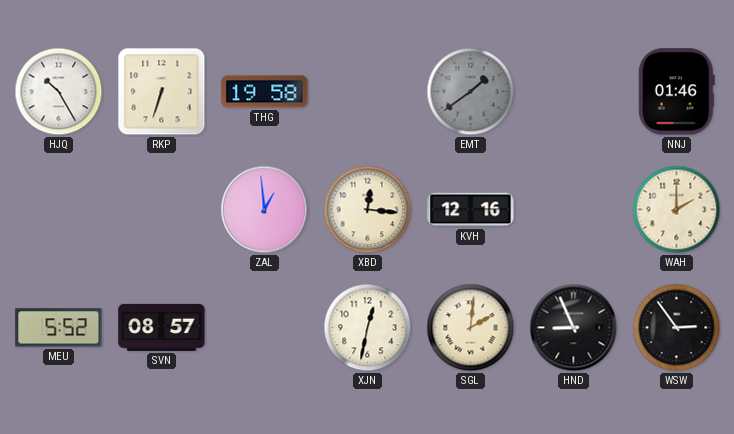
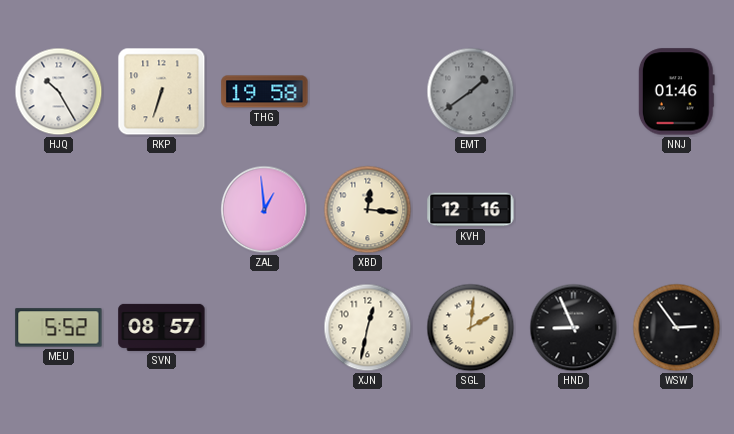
WAH: 2:00 -> none (677, 210)
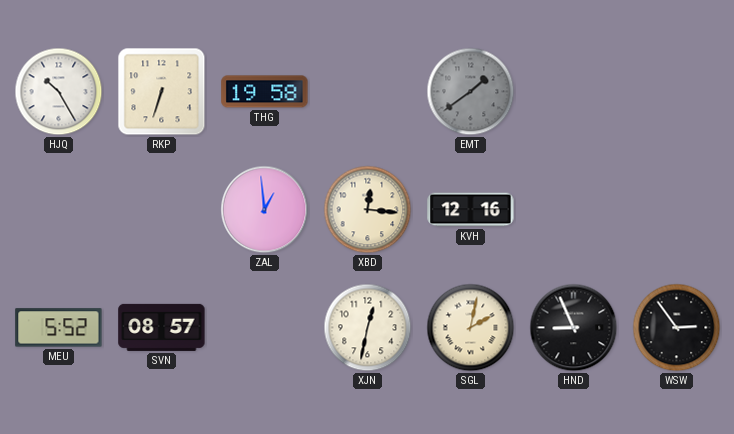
NNJ: 01:46 -> none (676, 92)
SGL: 2:01 -> 2:02 (471, 328)
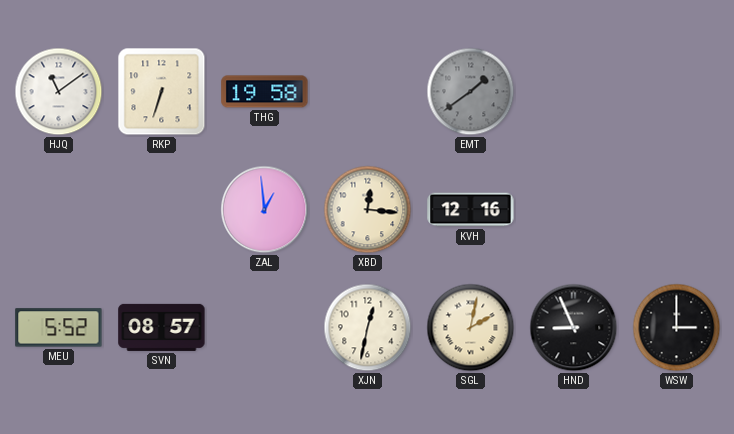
HJQ: 10:25 -> 11:09 (59, 92)
WSW: 2:54 -> 3:00 (677, 328)
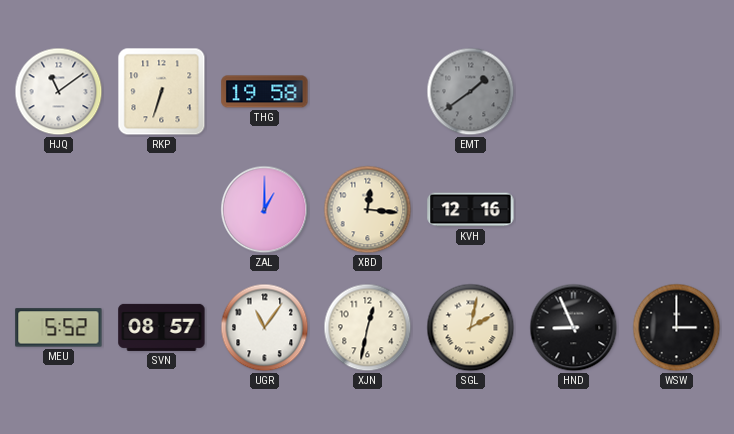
ZAL: 12:59 -> 1:00 (265, 210)
UGR: none -> 11:06 (265, 328)
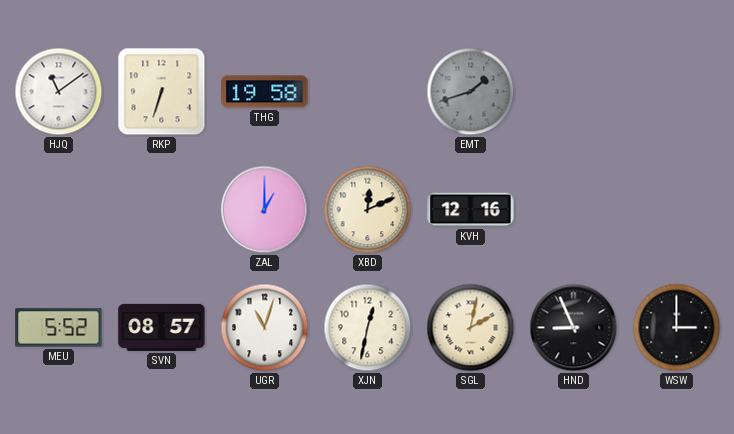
EMT: 1:39 -> 1:42 (471, 92)
XBD: 12:16 -> 12:11 (368, 210)
UGR: 11:06 -> 11:03 (265, 328)
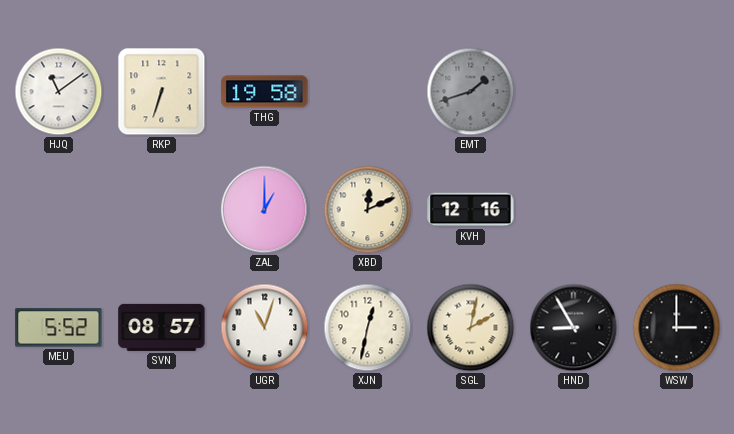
HND: 8:56 -> 8:55 (574, 328)
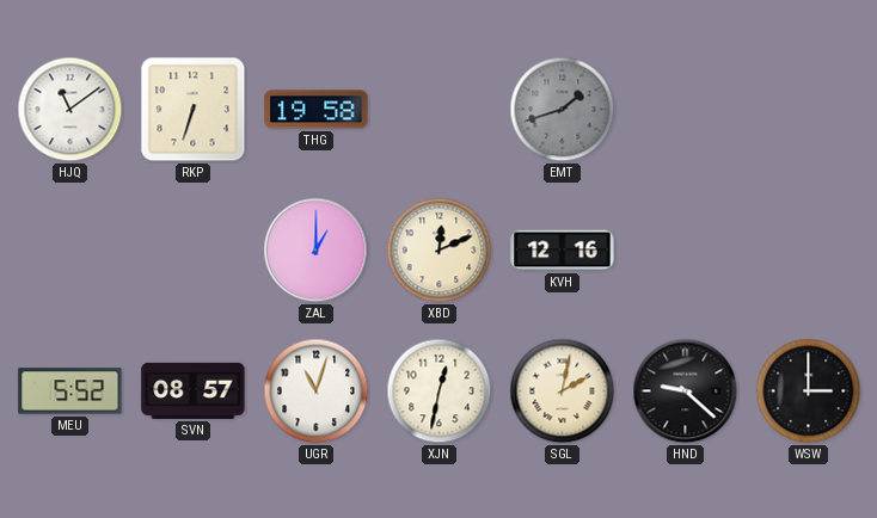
HND: 8:55 -> 9:22 (686, 391)
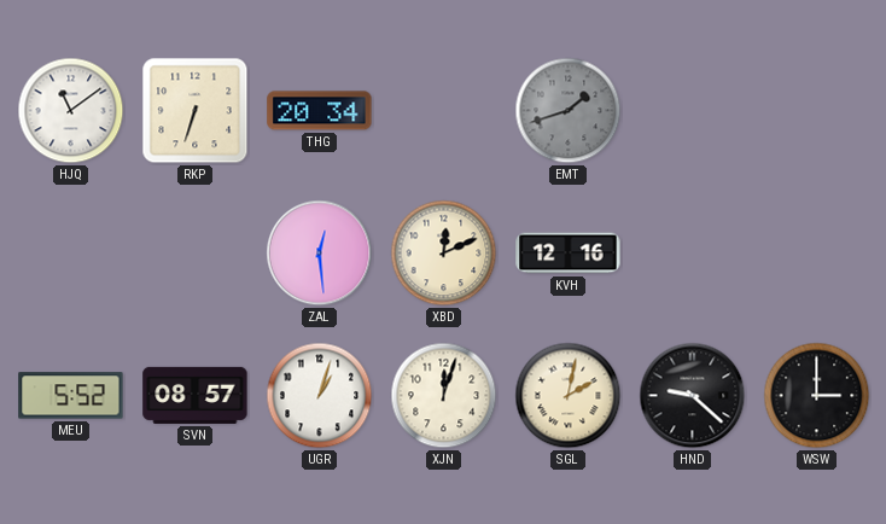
THG: 19:58 -> 20:34 (320, 111)
ZAL: 1:00 -> 12:29 (320, 254)
UGR: 11:03 -> 1:03 (320, 396)
XJN: 12:32 -> 12:03 (444, 396)
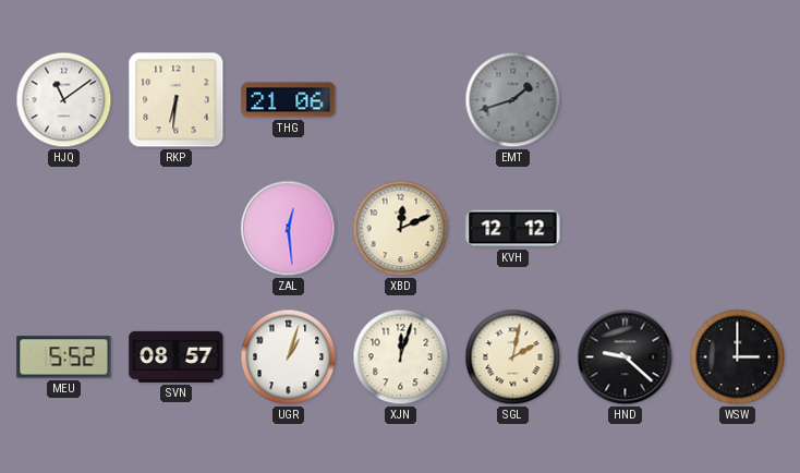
RKP: 6:33 -> 6:31 (177, 100)
THG: 20:34 -> 21:06 (289, 100)
KVH: 12:16 -> 12:12 (513, 229)
